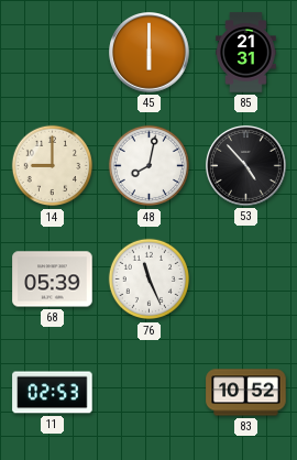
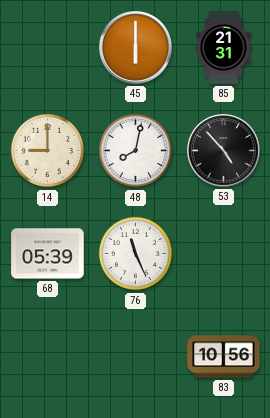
11: 02:53 -> none (53, 393)
83: 10:52 -> 10:56 (224, 357)
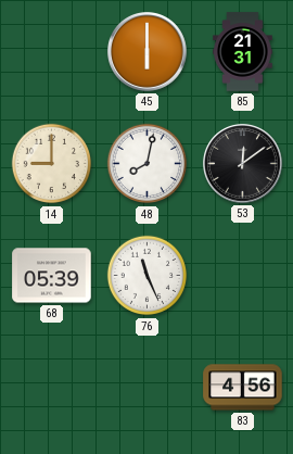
53: 4:53 -> 12:09 (243, 164)
83: 10:56 -> 4:56 (243, 388)
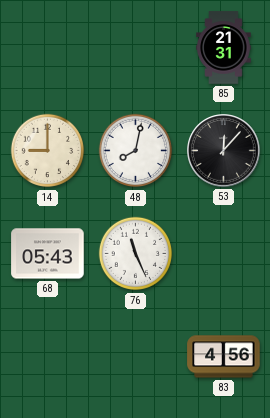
45: 6:00 -> none (148, 52)
53: 12:09 -> 12:07 (224, 151)
68: 05:39 -> 05:43 (48, 254)
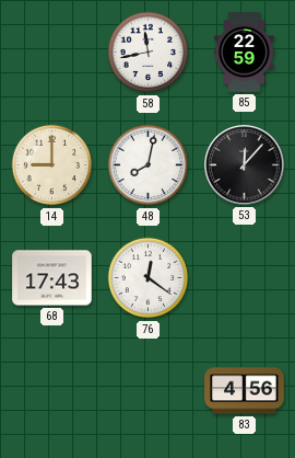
58: none -> 11:43 (149, 53)
85: 21:31 -> 22:59 (245, 53)
68: 05:43 -> 17:43 (52, 278)
76: 11:26 -> 12:21 (149, 278)
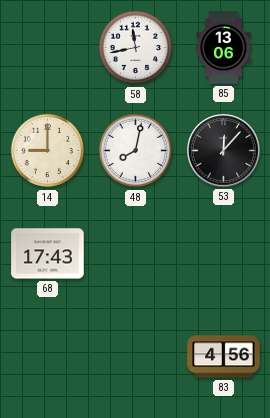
85: 22:59 -> 13:06 (224, 48)
76: 12:21 -> none (149, 278)
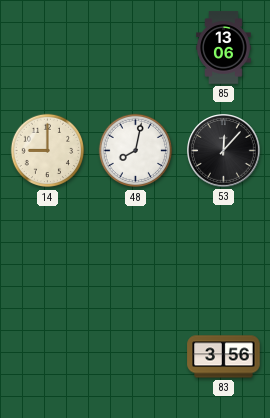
58: 11:43 -> none (136, 48)
68: 17:43 -> none (48, 254)
83: 4:56 -> 3:56 (224, 357)
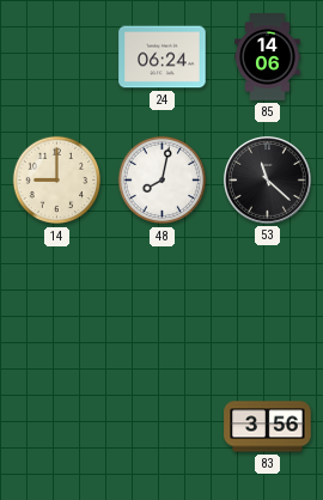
24: none -> 06:24 (163, 57)
85: 13:06 -> 14:06 (268, 57)
53: 12:07 -> 11:22 (268, 181)
